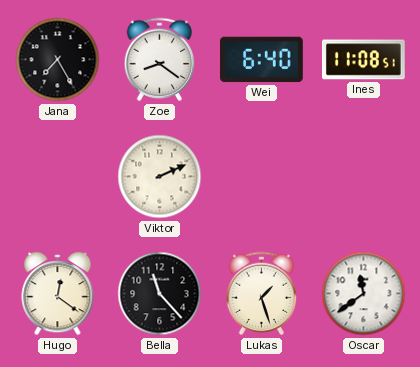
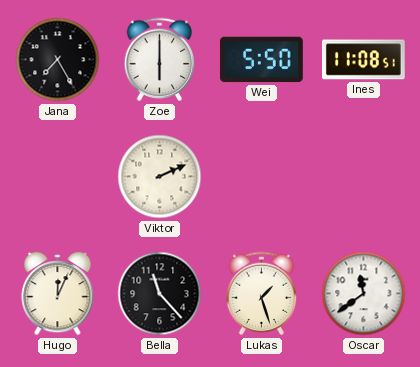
Zoe: 8:21 -> 6:00 (160, 60)
Wei: 6:40 -> 5:50 (261, 60)
Hugo: 12:21 -> 12:04 (58, 294)
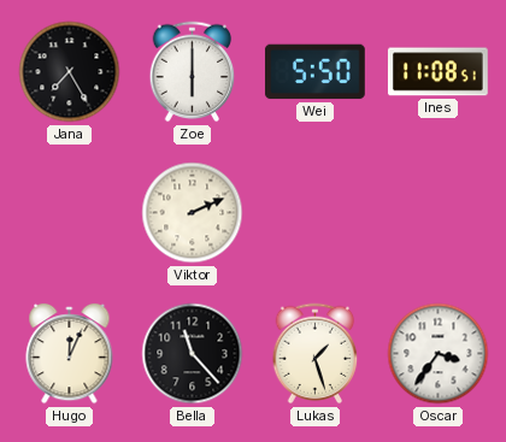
Oscar: 11:39 -> 3:36 (439, 354)
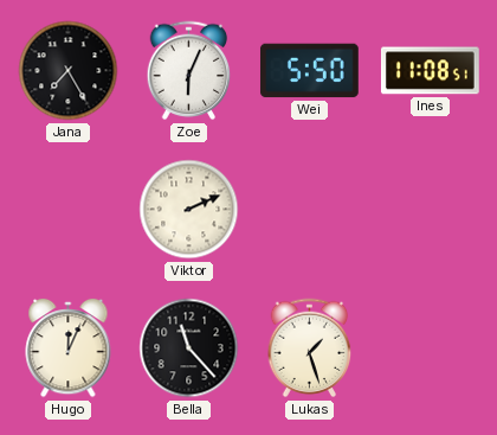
Zoe: 6:00 -> 6:04 (189, 71)
Oscar: 3:36 -> none (439, 354)
